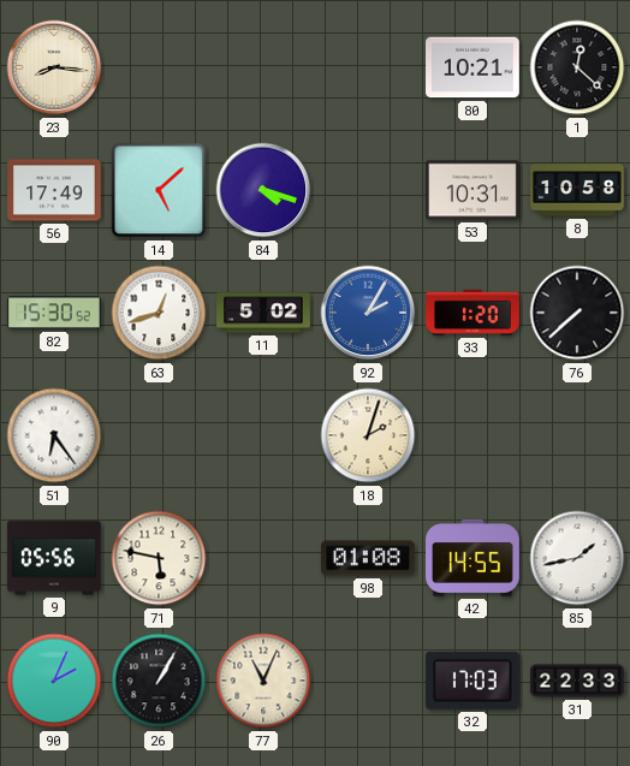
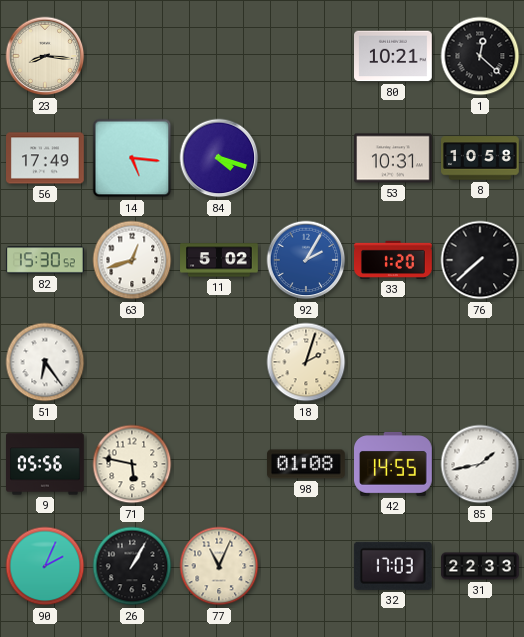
14: 5:08 -> 5:16 (132, 158)
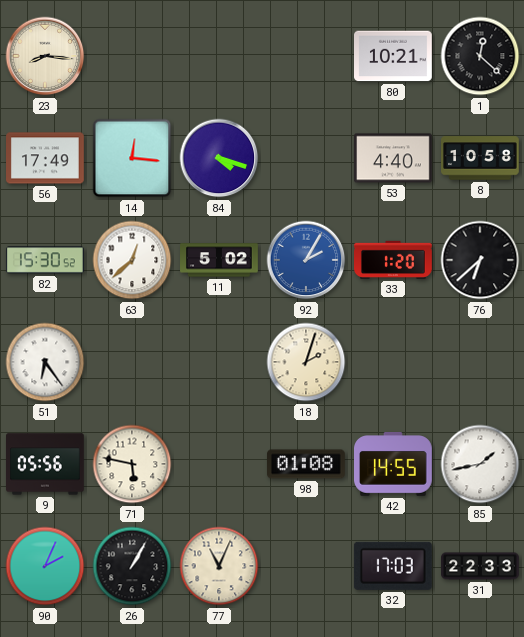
14: 5:16 -> 12:16 (132, 158)
53: 10:31 -> 4:40 (394, 158)
63: 12:42 -> 12:38 (132, 260)
76: 7:38 -> 6:38 (480, 260)
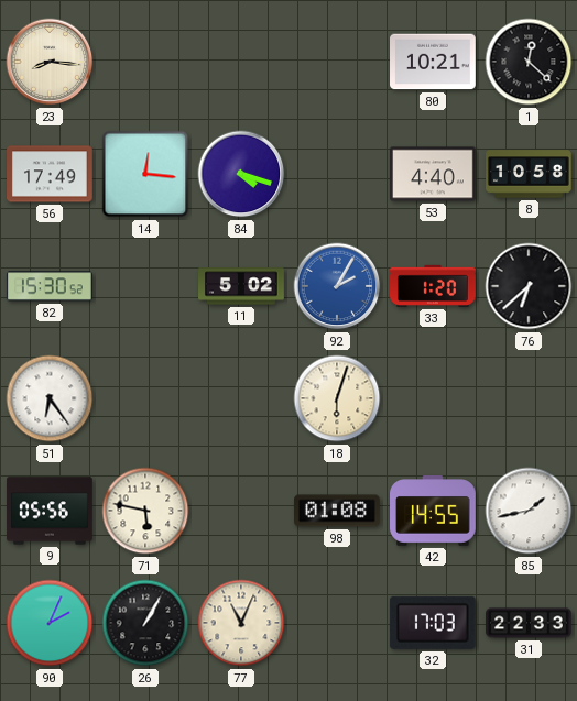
63: 12:38 -> none (132, 260)
18: 2:03 -> 6:03 (337, 398)
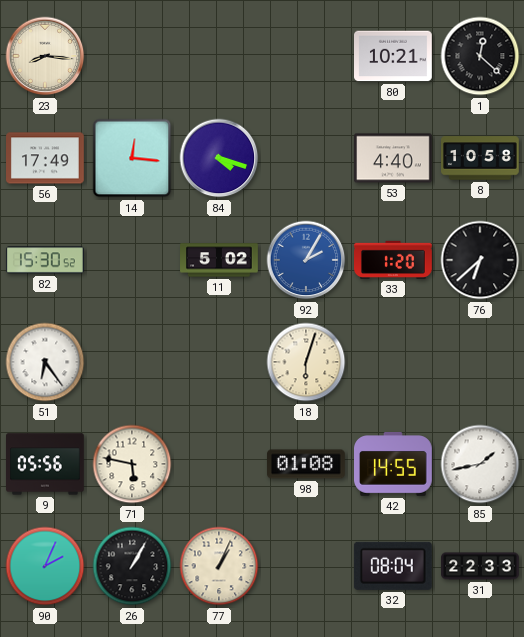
77: 11:04 -> 1:04 (219, 566)
32: 17:03 -> 08:04 (393, 566)
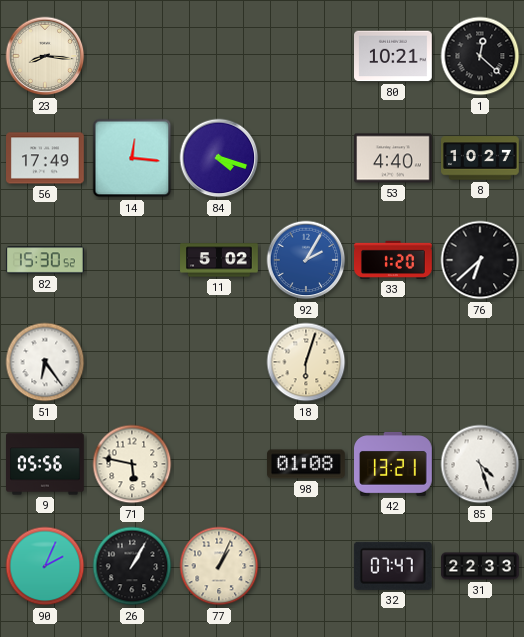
8: 10:58 -> 10:27 (481, 158)
42: 14:55 -> 13:21 (393, 465)
85: 1:43 -> 4:27 (480, 464)
32: 08:04 -> 07:47 (393, 566)
